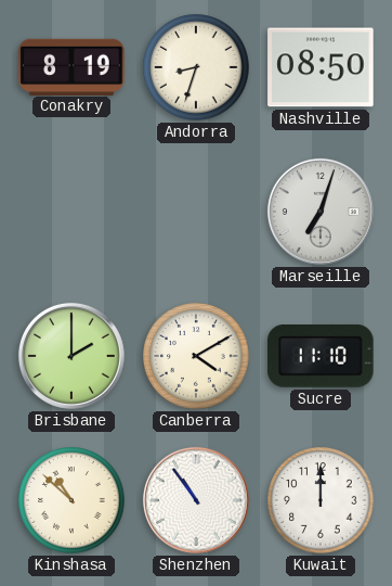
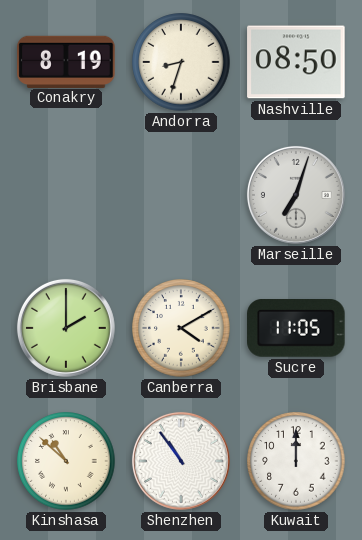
Sucre: 11:10 -> 11:05 (296, 329)
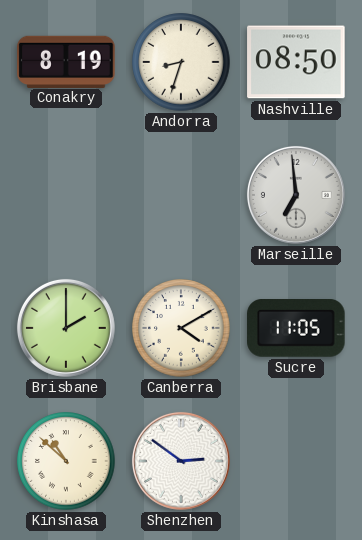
Marseille: 7:03 -> 6:59 (296, 195)
Shenzhen: 10:54 -> 2:51 (181, 461)
Kuwait: 12:00 -> none (296, 461)
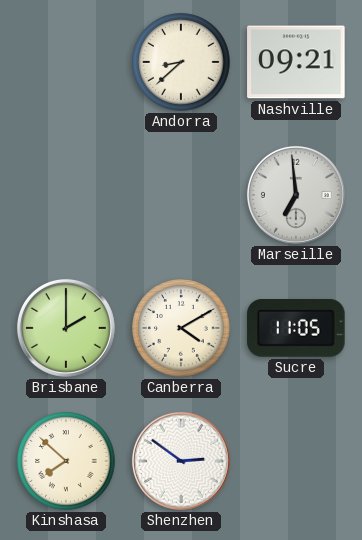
Conakry: 8:19 -> none (66, 61)
Andorra: 8:33 -> 8:38 (181, 62)
Nashville: 08:50 -> 09:21 (296, 62)
Kinshasa: 10:52 -> 7:52 (66, 461)
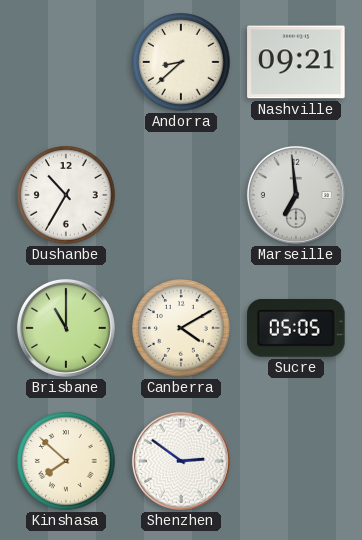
Dushanbe: none -> 10:35 (66, 195)
Brisbane: 2:00 -> 11:00 (66, 328)
Sucre: 11:05 -> 05:05 (296, 329)
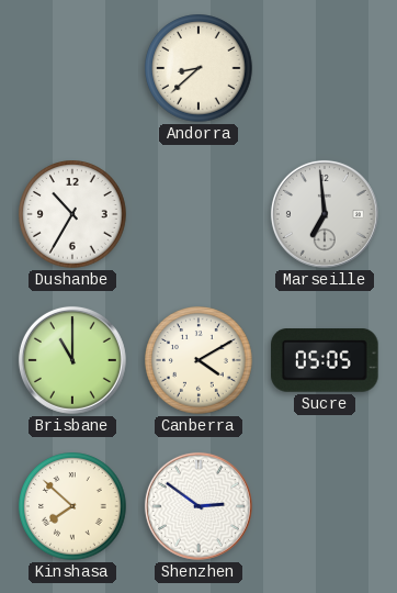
Nashville: 09:21 -> none (296, 62)
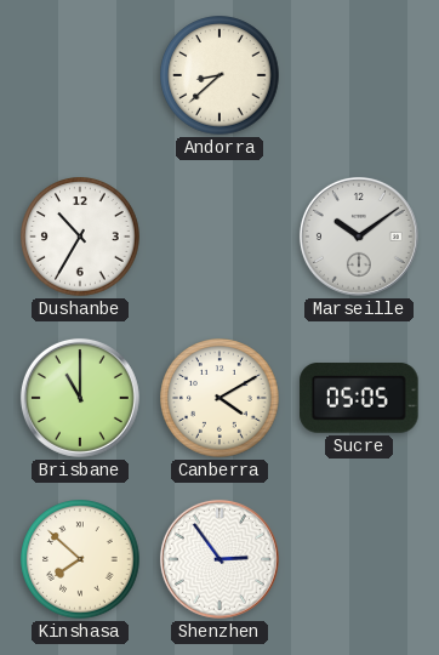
Marseille: 6:59 -> 10:09 (359, 237)
Shenzhen: 2:51 -> 2:54 (219, 559)
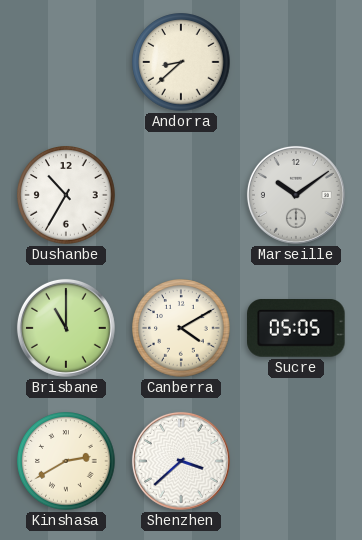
Kinshasa: 7:52 -> 2:40 (66, 461)
Shenzhen: 2:54 -> 3:38 (181, 461)
